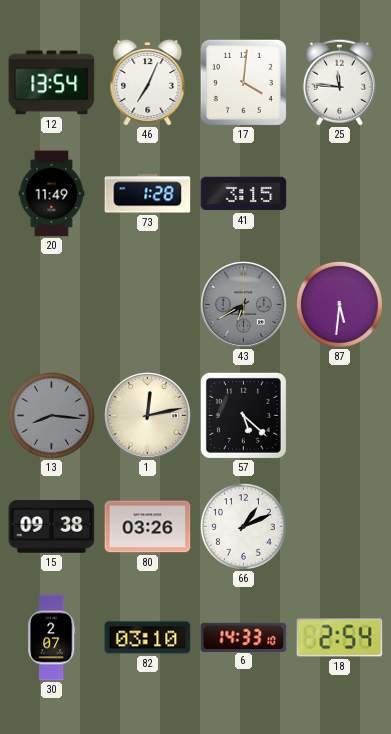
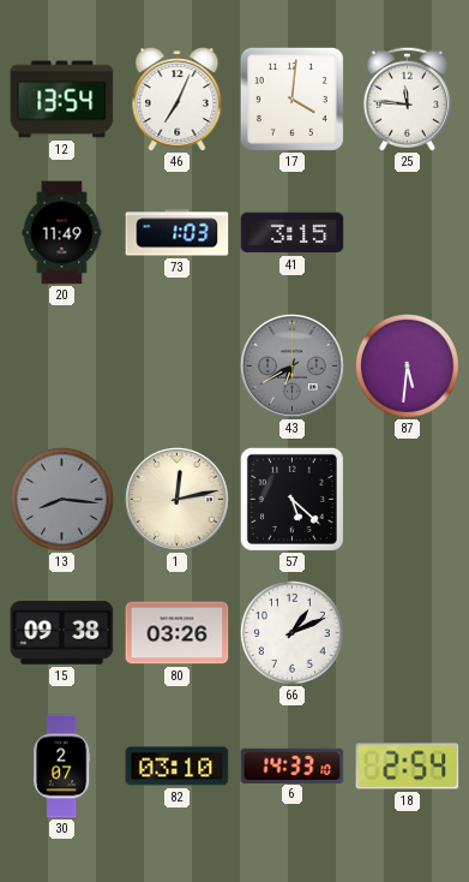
73: 1:28 -> 1:03 (178, 233)
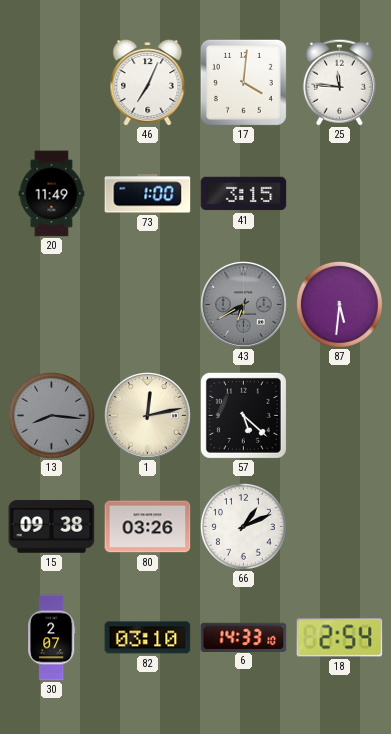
12: 13:54 -> none (62, 100)
73: 1:03 -> 1:00 (148, 194)
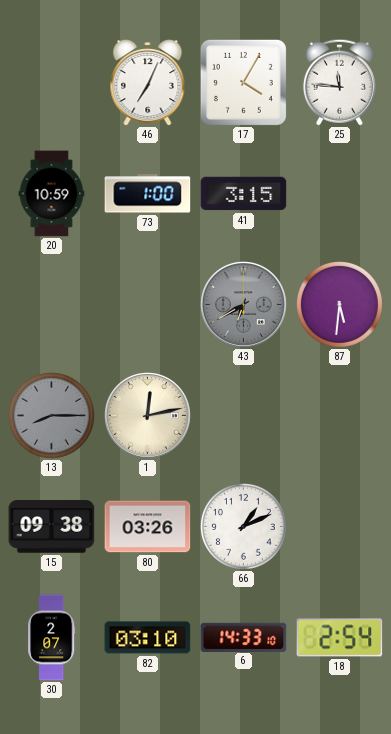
17: 4:01 -> 4:05 (243, 82)
20: 11:49 -> 10:59 (52, 194)
13: 8:16 -> 8:15 (51, 415)
57: 5:22 -> none (243, 415)
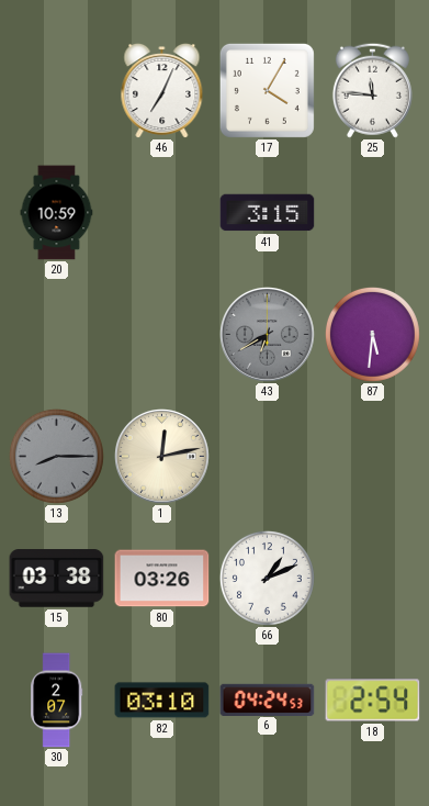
73: 1:00 -> none (148, 194)
15: 09:38 -> 03:38 (57, 579)
6: 14:33 -> 04:24 (268, 699)
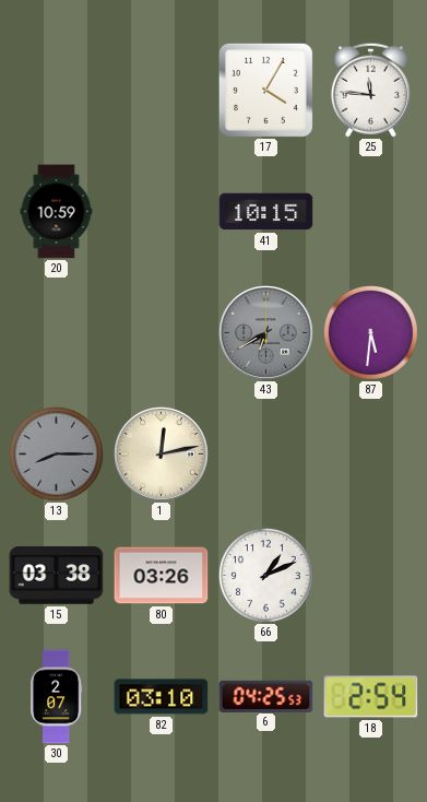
46: 7:04 -> none (162, 90)
41: 3:15 -> 10:15 (266, 212)
6: 04:24 -> 04:25 (266, 696)
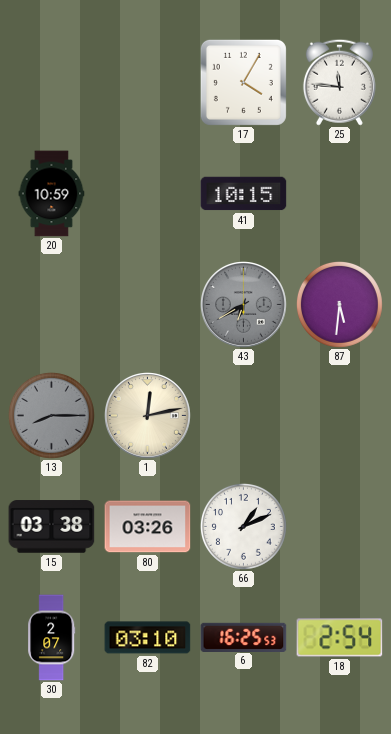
6: 04:25 -> 16:25 (244, 637)
